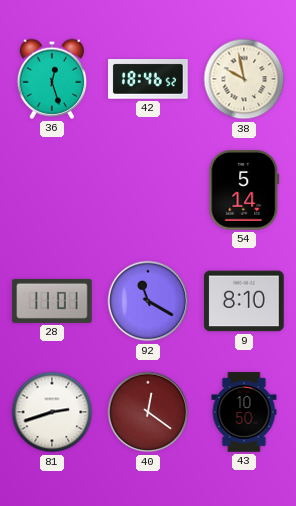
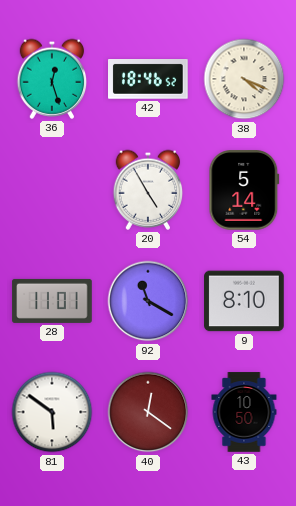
38: 9:58 -> 4:19 (244, 79)
20: none -> 4:55 (148, 190)
81: 2:42 -> 5:51 (52, 412)
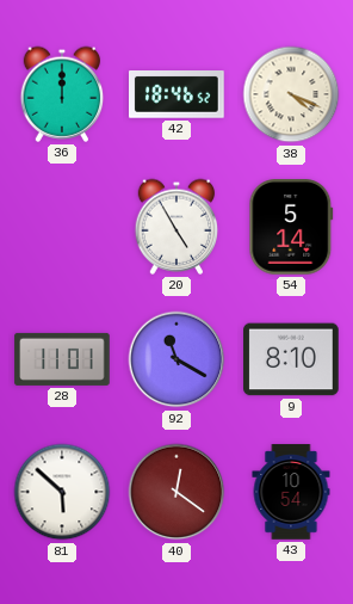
36: 12:27 -> 12:00 (62, 94)
81: 5:51 -> 5:52 (62, 492)
43: 10:50 -> 10:54 (291, 492)
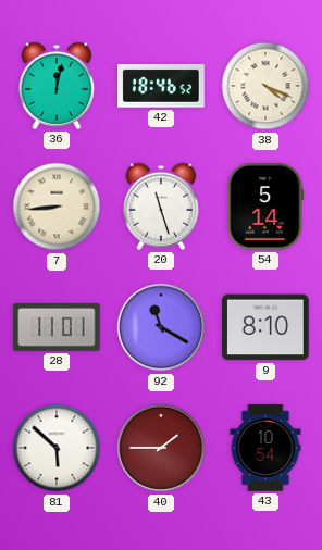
36: 12:00 -> 12:02 (57, 86)
7: none -> 8:44 (57, 207)
20: 4:55 -> 11:27 (161, 207)
40: 12:21 -> 1:45 (161, 448)
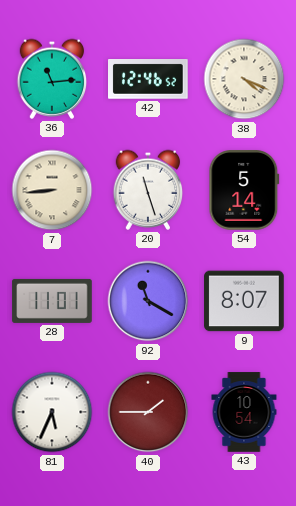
36: 12:02 -> 11:14 (52, 79)
42: 18:46 -> 12:46 (148, 80)
9: 8:10 -> 8:07 (244, 301)
81: 5:52 -> 5:34 (52, 412)
